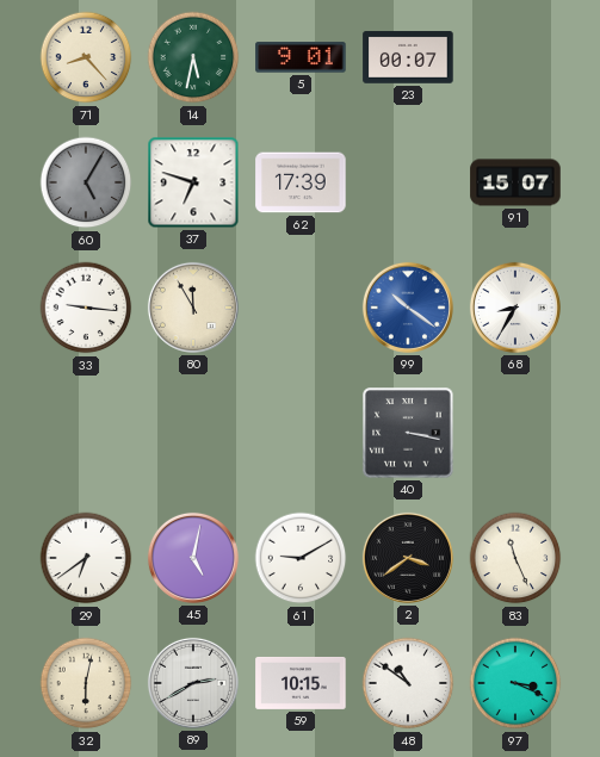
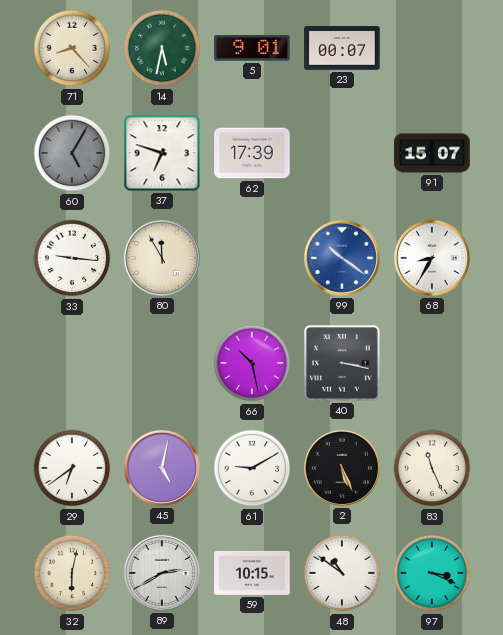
66: none -> 10:28 (252, 363)
2: 3:39 -> 5:26 (342, 468)
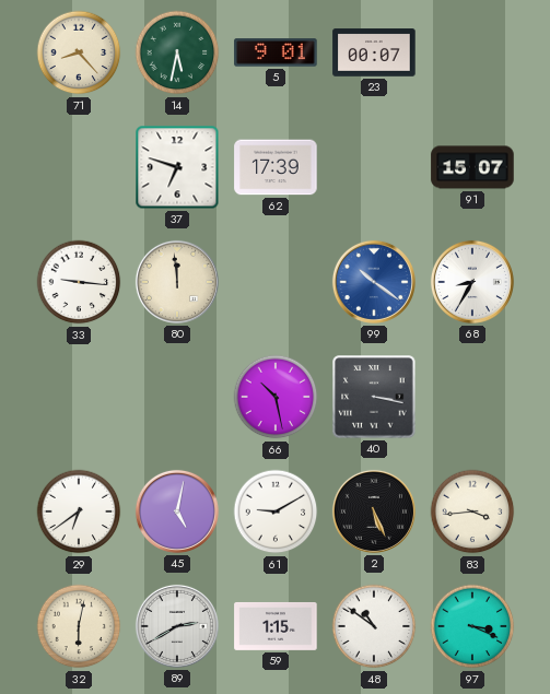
60: 5:05 -> none (72, 153)
80: 11:55 -> 11:59 (177, 282)
83: 11:26 -> 3:44 (472, 511)
59: 10:15 -> 1:15 (276, 626)
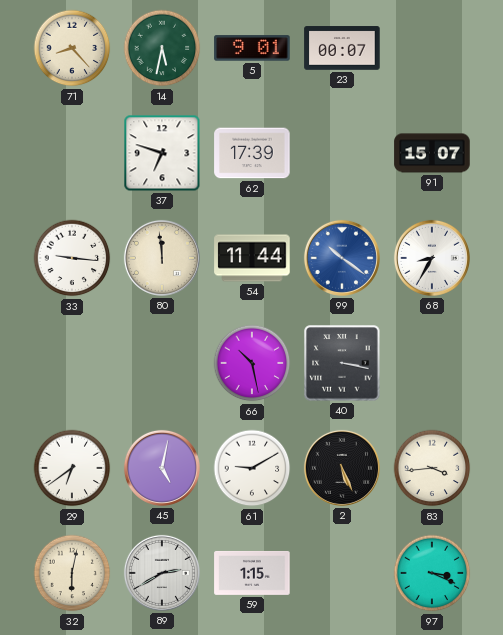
54: none -> 11:44 (252, 258)
48: 10:51 -> none (374, 626)
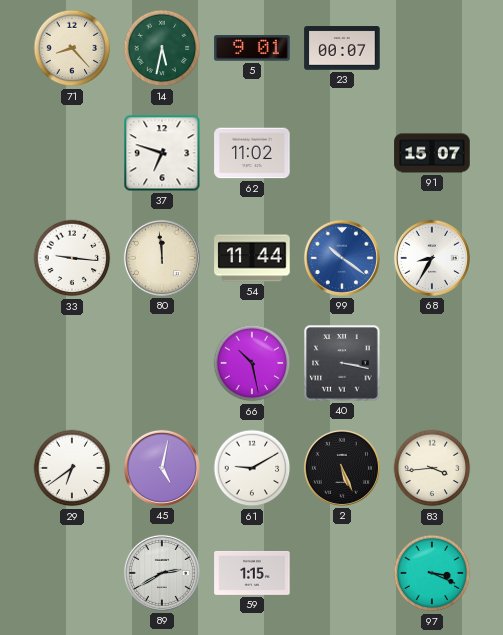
62: 17:39 -> 11:02 (252, 153)
32: 6:02 -> none (72, 573)
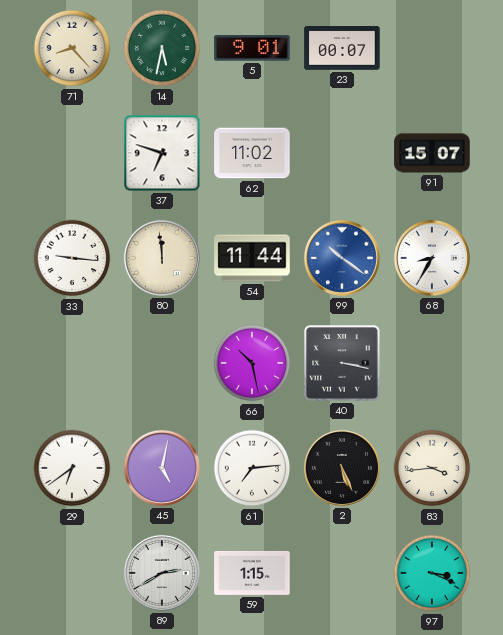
61: 9:10 -> 7:14 (252, 468)
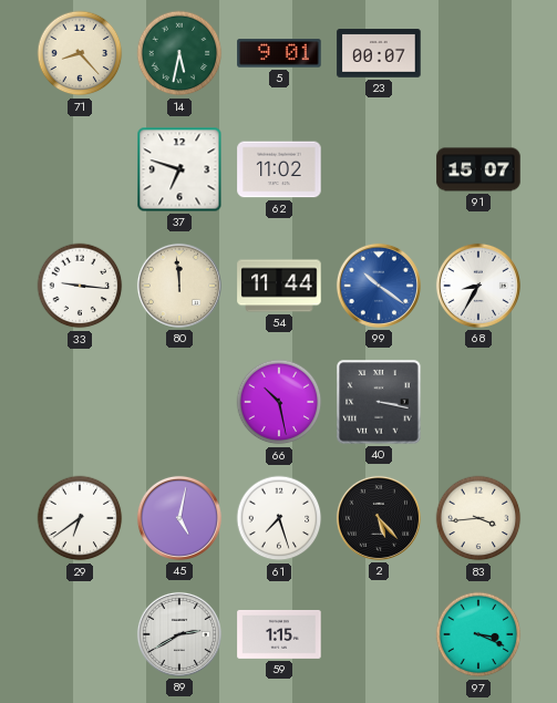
61: 7:14 -> 7:27 (279, 518)
2: 5:26 -> 5:23 (379, 518)
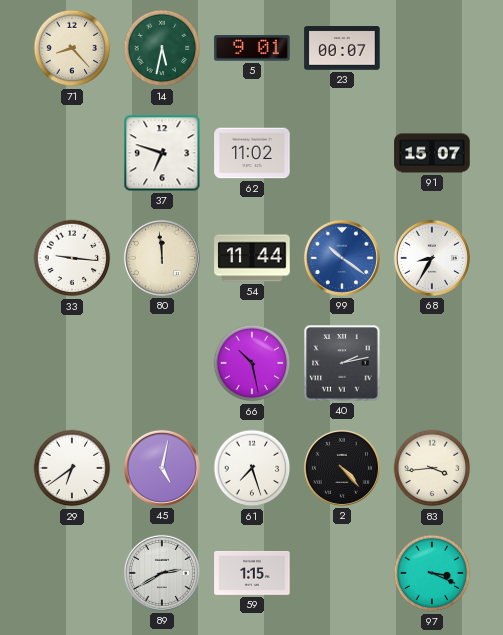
40: 3:17 -> 2:13 (342, 363)
2: 5:23 -> 4:23 (342, 468)
